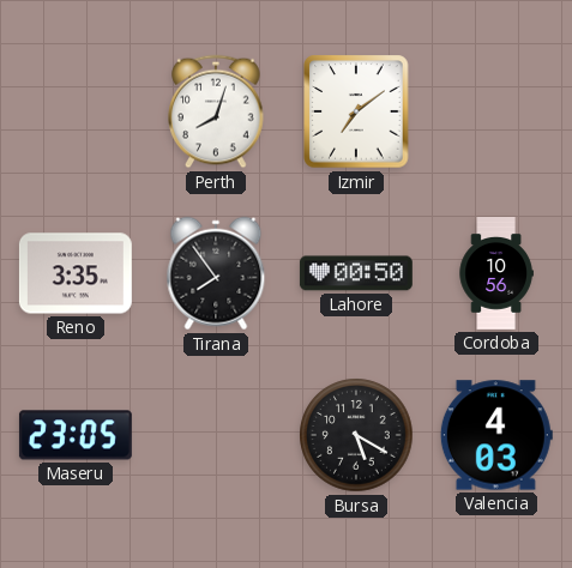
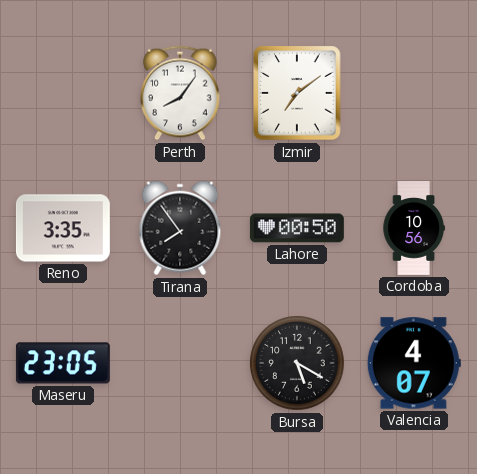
Perth: 8:03 -> 8:06 (180, 93)
Valencia: 4:03 -> 4:07 (414, 363)
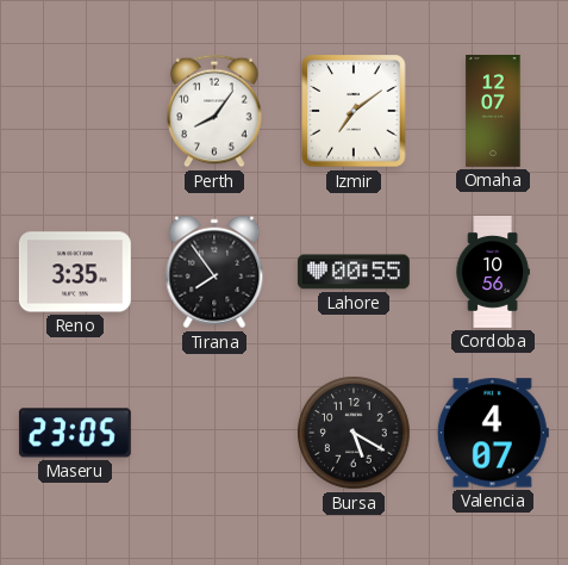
Omaha: none -> 12:07 (493, 112)
Lahore: 00:50 -> 00:55 (354, 272)
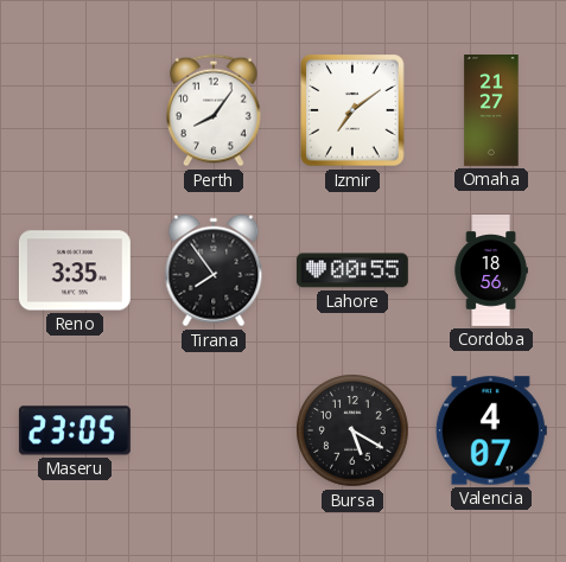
Omaha: 12:07 -> 21:27 (491, 111)
Cordoba: 10:56 -> 18:56 (491, 272)
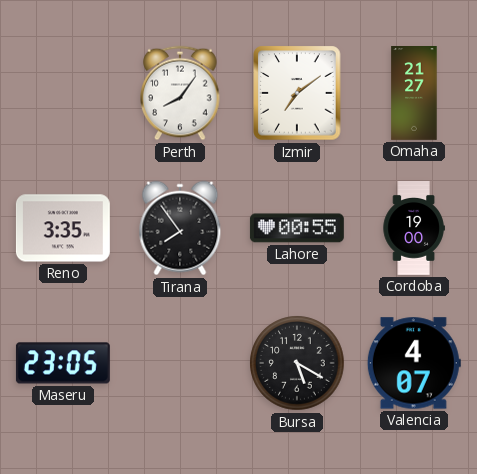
Cordoba: 18:56 -> 19:00 (414, 229)
